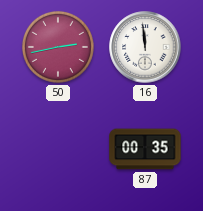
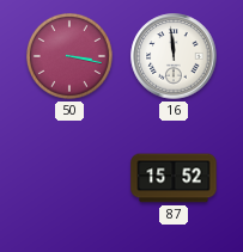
50: 2:43 -> 3:17 (69, 56)
87: 00:35 -> 15:52 (174, 178)
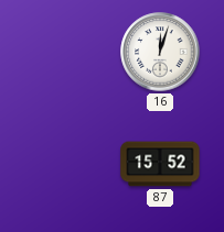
50: 3:17 -> none (69, 56)
16: 11:59 -> 12:03 (160, 52)
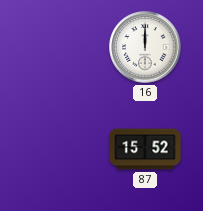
16: 12:03 -> 12:00 (145, 47)
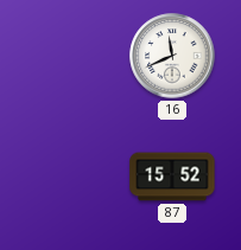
16: 12:00 -> 11:41 (172, 56)
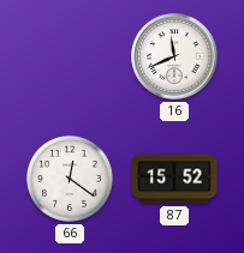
66: none -> 12:21 (70, 179)
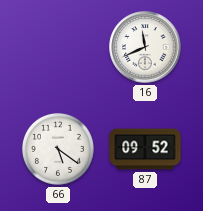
66: 12:21 -> 5:21 (58, 149)
87: 15:52 -> 09:52 (145, 149)
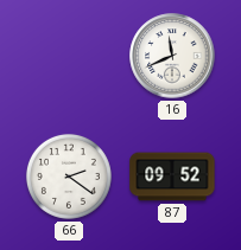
66: 5:21 -> 2:21 (69, 177)
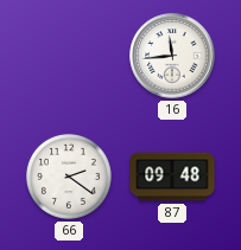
16: 11:41 -> 11:44 (172, 56)
87: 09:52 -> 09:48 (172, 177)
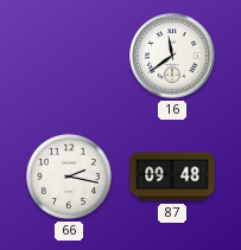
16: 11:44 -> 11:39 (172, 56)
66: 2:21 -> 2:17 (69, 177)
